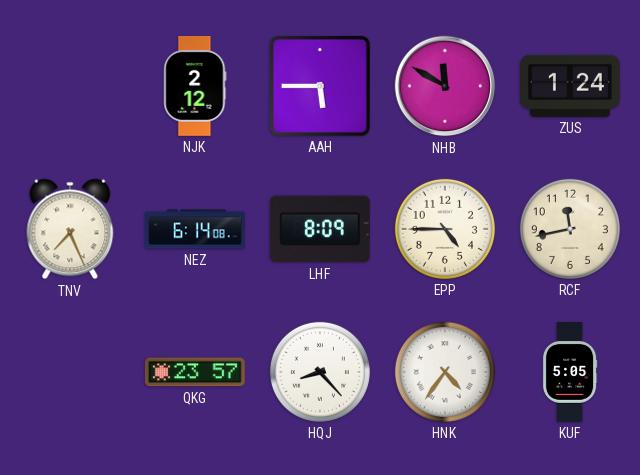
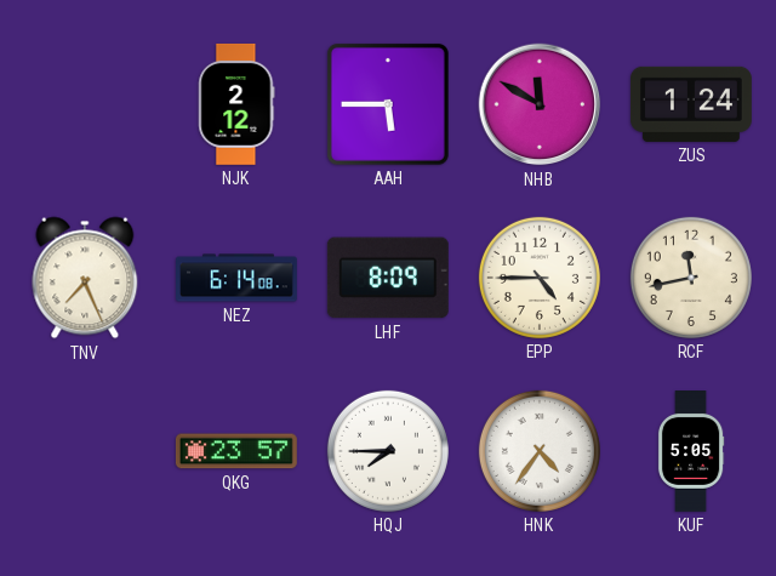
HQJ: 8:23 -> 7:45 (388, 451)
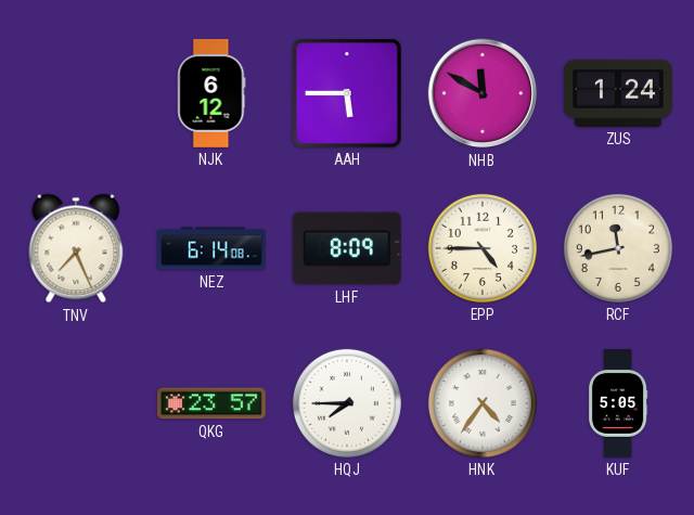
NJK: 2:12 -> 6:12 (211, 93)
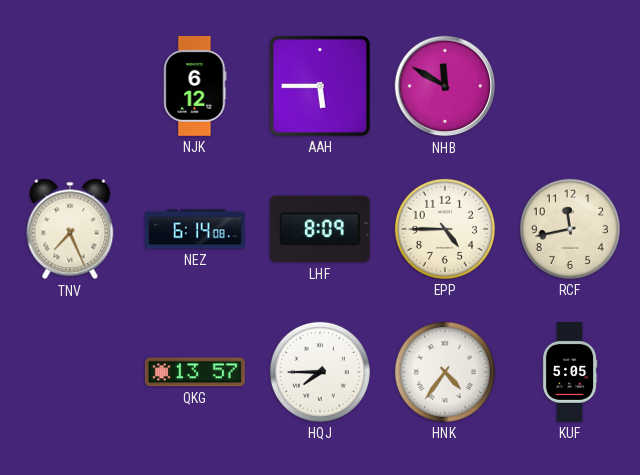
ZUS: 1:24 -> none (618, 93)
QKG: 23:57 -> 13:57 (195, 372)
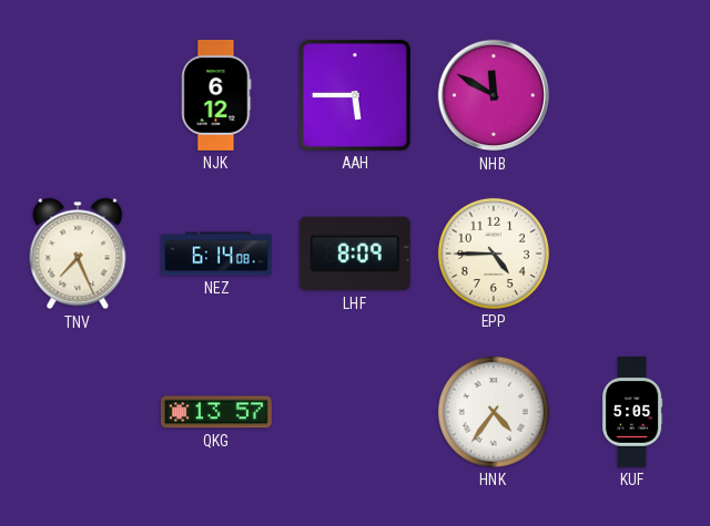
RCF: 11:43 -> none (570, 229)
HQJ: 7:45 -> none (320, 372)
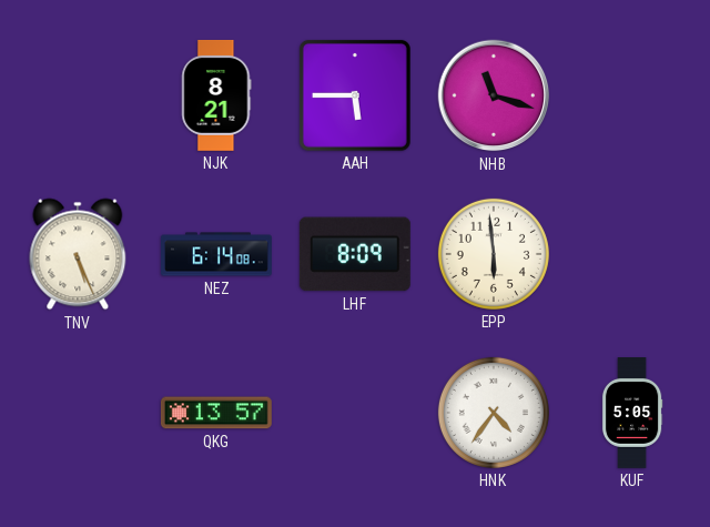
NJK: 6:12 -> 8:21 (216, 95)
NHB: 11:50 -> 11:18 (494, 95)
TNV: 7:26 -> 5:26 (78, 254)
EPP: 4:45 -> 5:59 (494, 254)
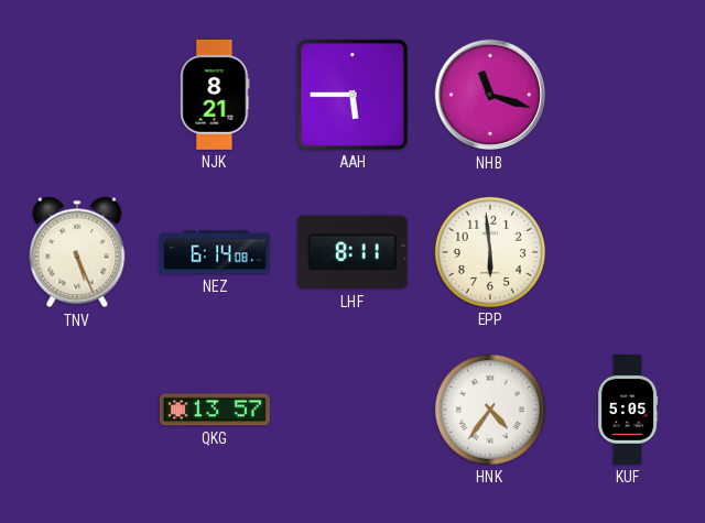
LHF: 8:09 -> 8:11 (352, 252)
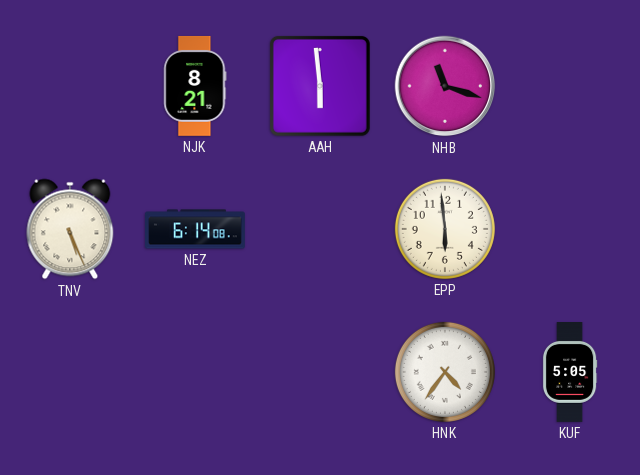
AAH: 5:45 -> 5:59 (320, 86)
LHF: 8:11 -> none (352, 252)
QKG: 13:57 -> none (215, 410)
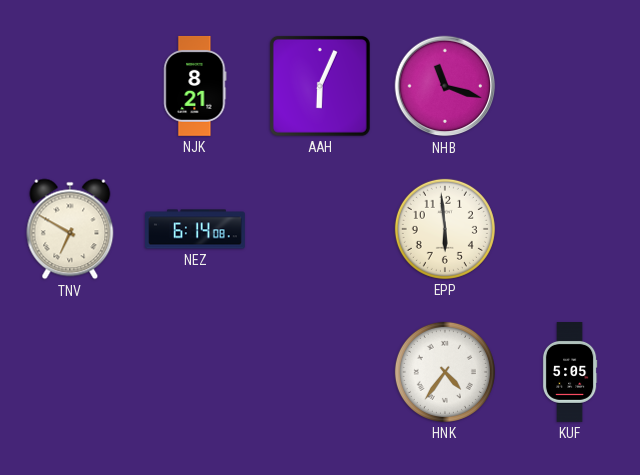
AAH: 5:59 -> 6:04 (320, 86)
TNV: 5:26 -> 6:50 (70, 229)
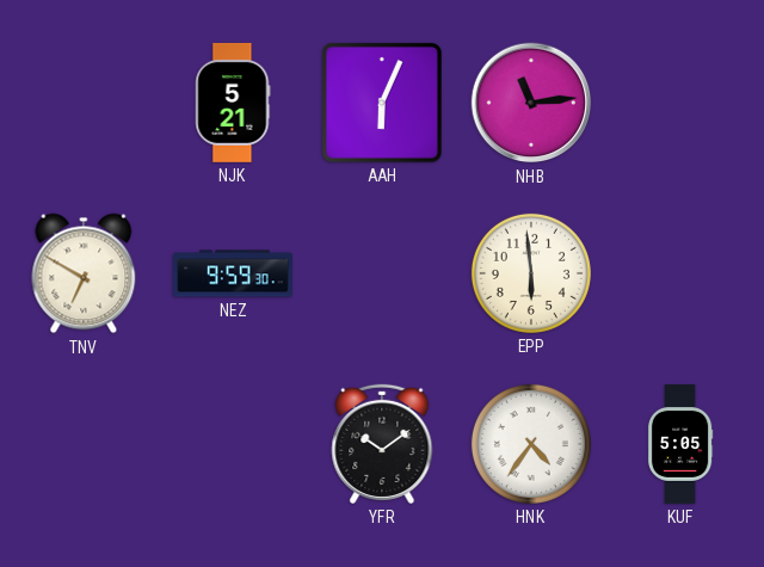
NJK: 8:21 -> 5:21 (233, 103)
NHB: 11:18 -> 11:14 (531, 103)
NEZ: 6:14 -> 9:59 (234, 273)
YFR: none -> 10:09 (382, 444)
